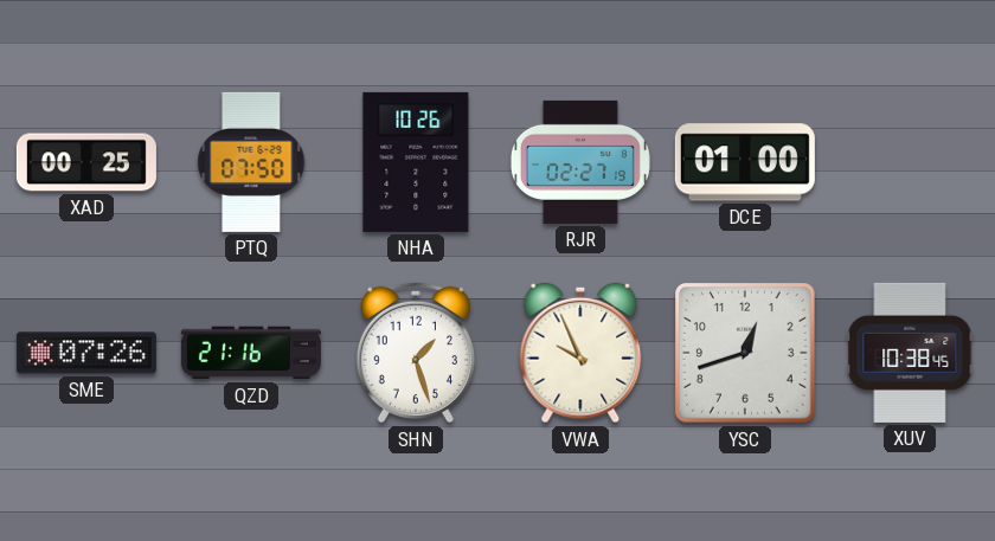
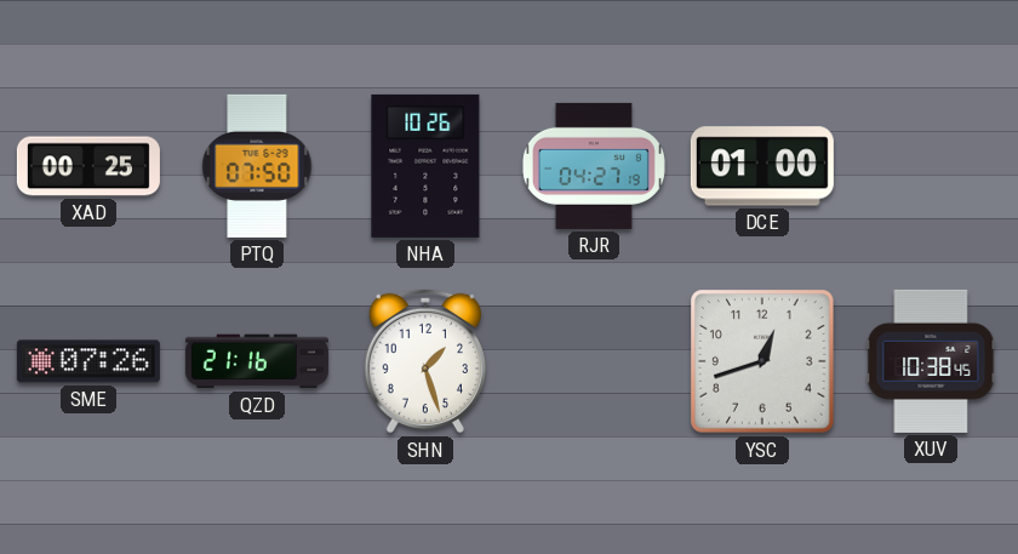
RJR: 02:27 -> 04:27 (594, 166)
VWA: 9:56 -> none (580, 353)
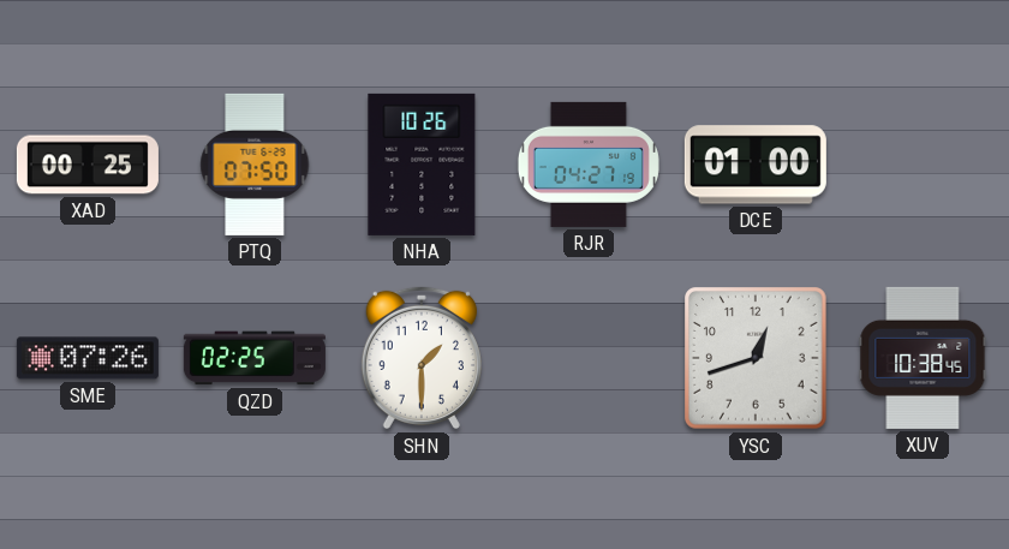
QZD: 21:16 -> 02:25 (255, 358)
SHN: 1:27 -> 1:30 (422, 358)
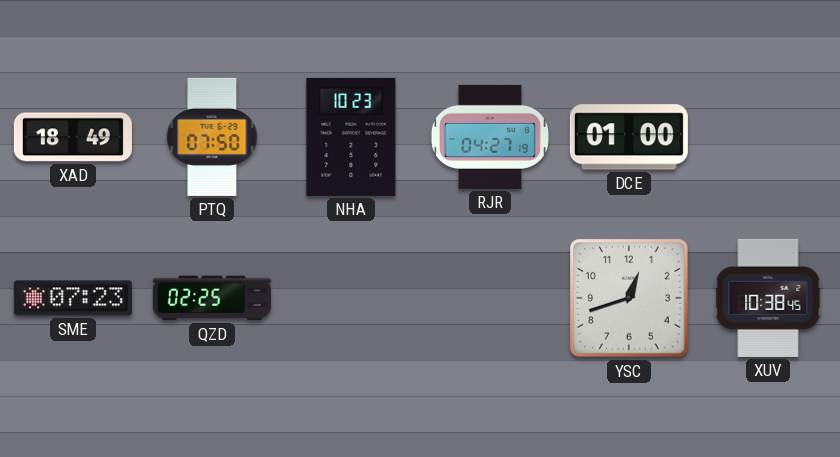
XAD: 00:25 -> 18:49 (73, 137)
NHA: 10:26 -> 10:23 (351, 137)
SME: 07:26 -> 07:23 (73, 298)
SHN: 1:30 -> none (422, 358)
